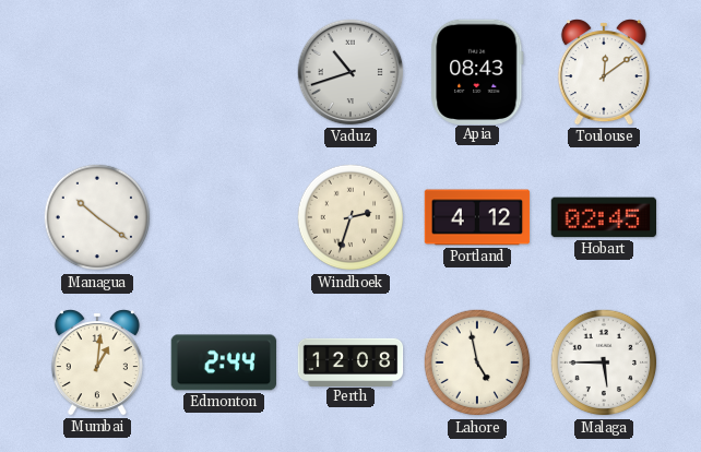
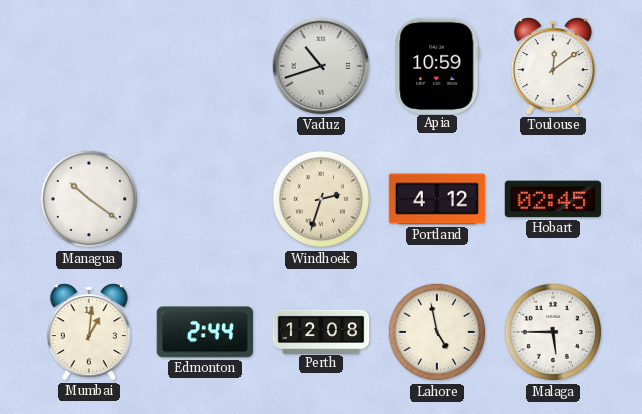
Apia: 08:43 -> 10:59 (437, 65)
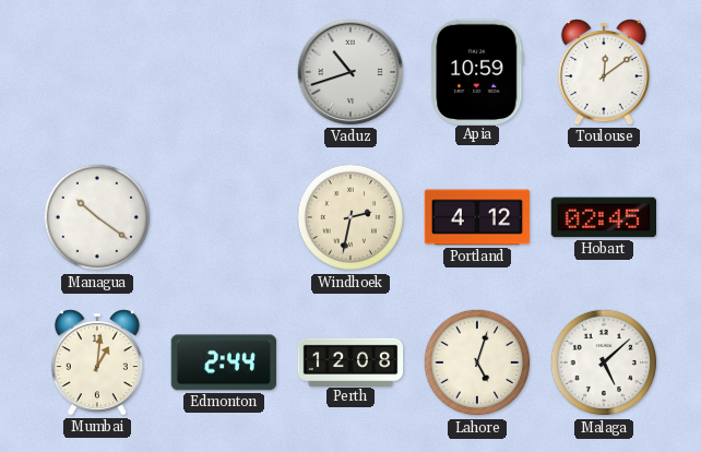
Windhoek: 2:33 -> 2:32 (350, 217)
Lahore: 4:58 -> 5:03 (477, 362)
Malaga: 5:45 -> 5:08 (604, 362)
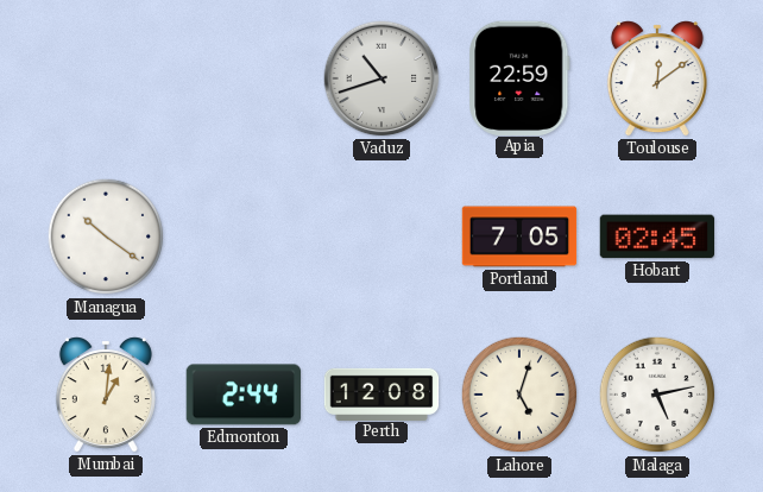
Apia: 10:59 -> 22:59 (519, 77)
Windhoek: 2:32 -> none (350, 217)
Portland: 4:12 -> 7:05 (519, 236)
Malaga: 5:08 -> 5:13 (657, 395)
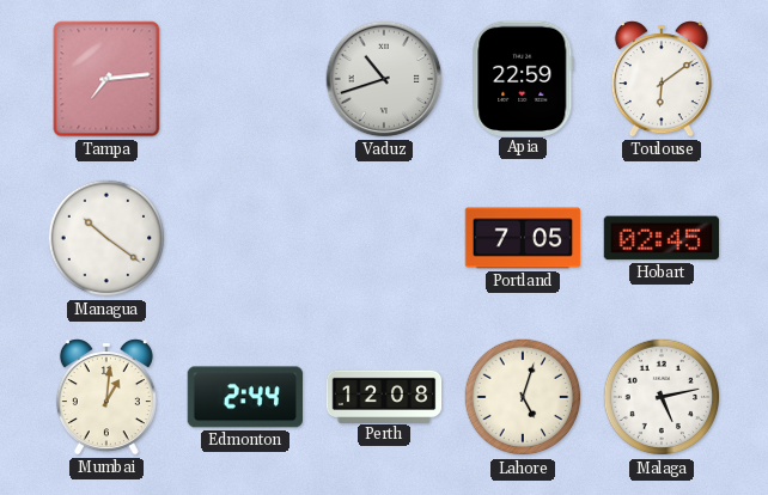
Tampa: none -> 7:14 (106, 79)
Toulouse: 12:09 -> 6:09 (662, 79)
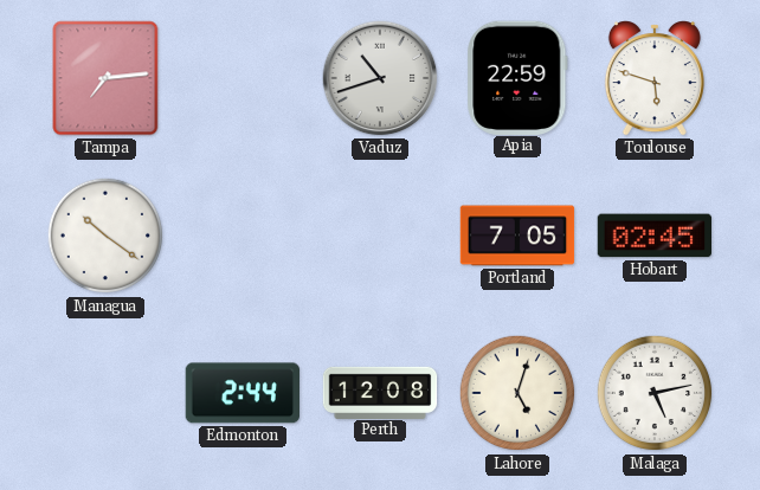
Toulouse: 6:09 -> 5:48 (655, 78)
Mumbai: 1:01 -> none (106, 397)
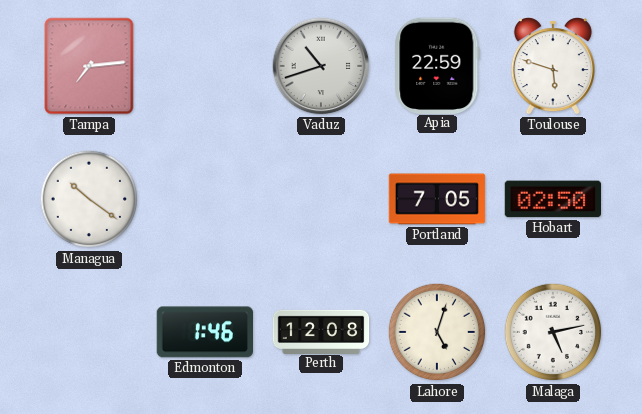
Hobart: 02:45 -> 02:50 (552, 199)
Edmonton: 2:44 -> 1:46 (204, 332)
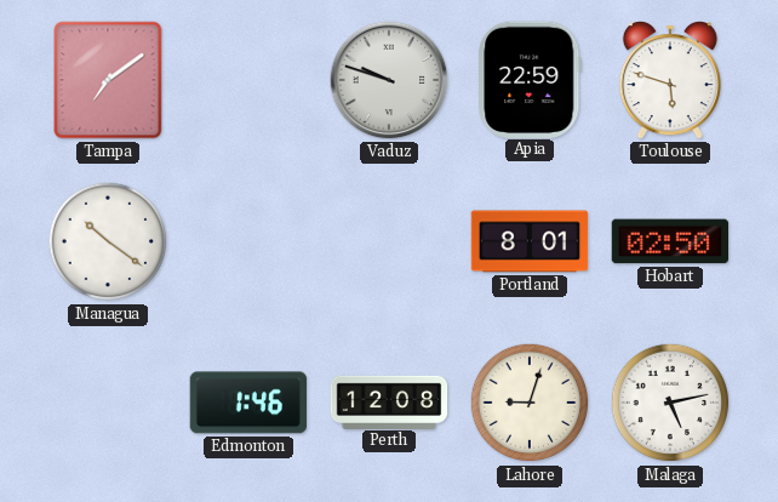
Tampa: 7:14 -> 7:09 (108, 80)
Vaduz: 10:42 -> 9:48 (389, 80)
Portland: 7:05 -> 8:01 (530, 241)
Lahore: 5:03 -> 9:03 (530, 403)
